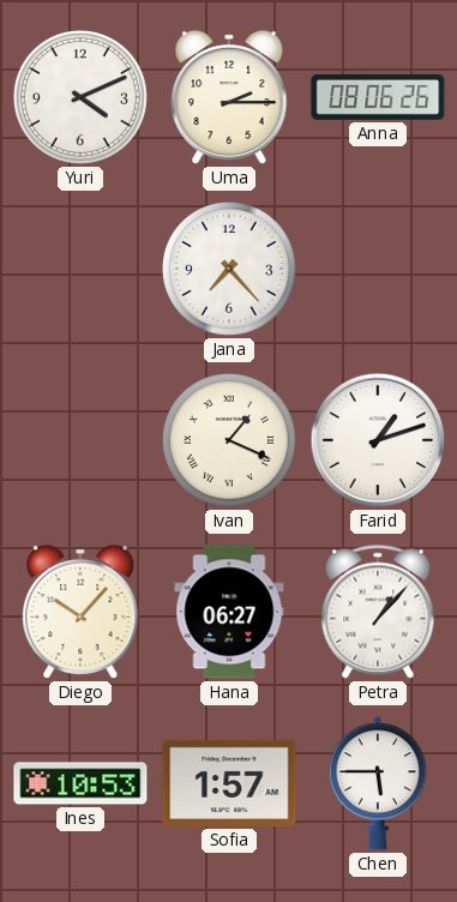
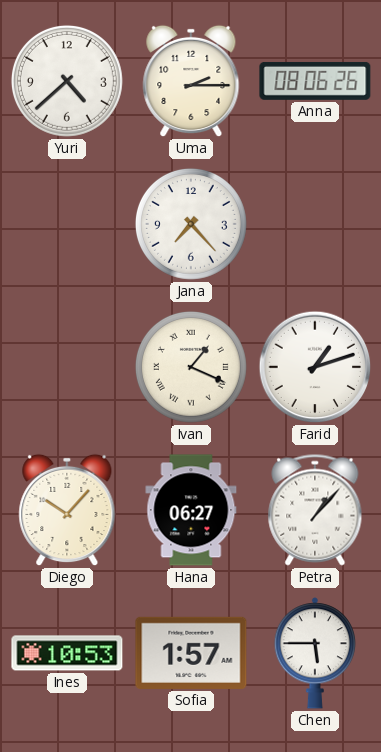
Yuri: 4:11 -> 4:38 (67, 81)
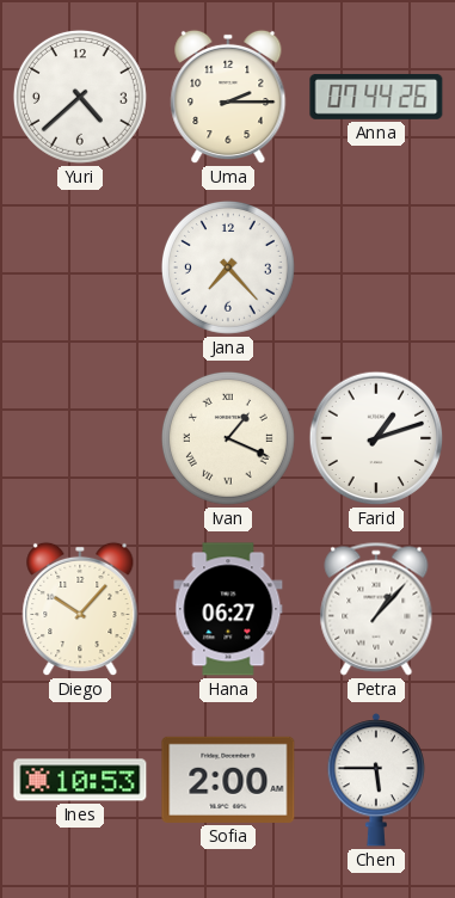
Anna: 08:06 -> 07:44 (376, 97)
Sofia: 1:57 -> 2:00 (228, 780)
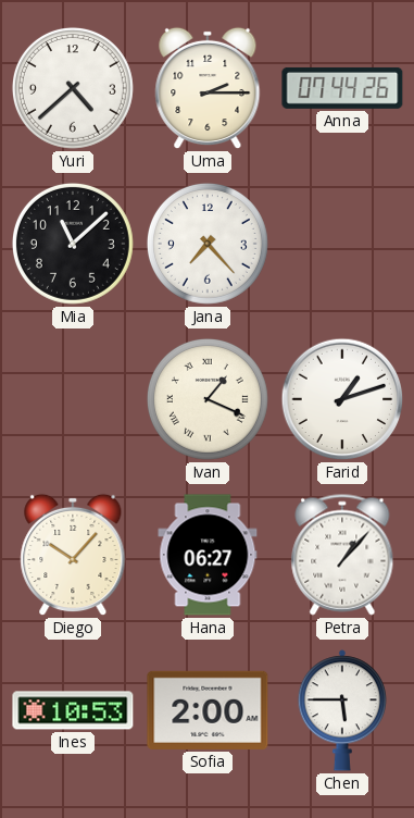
Mia: none -> 11:08 (73, 244)
